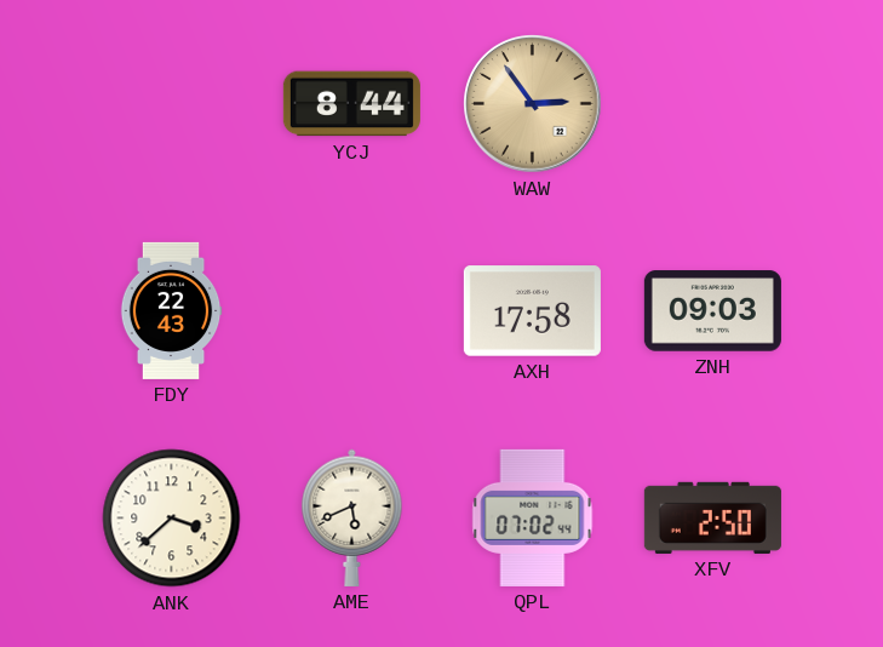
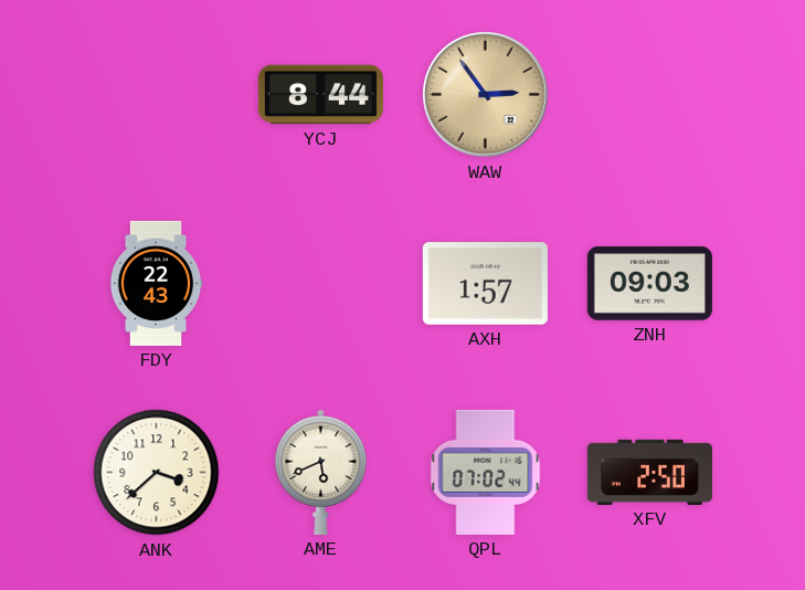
AXH: 17:58 -> 1:57 (485, 284)
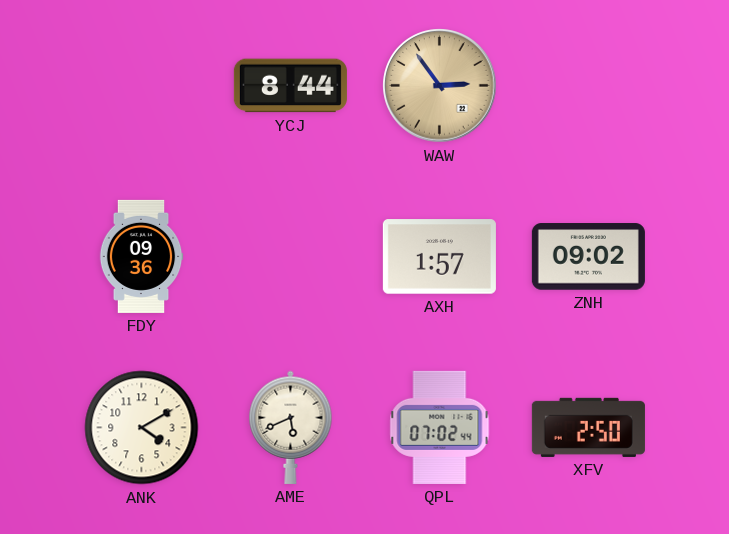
FDY: 22:43 -> 09:36 (141, 256)
ZNH: 09:03 -> 09:02 (588, 257)
ANK: 3:38 -> 4:10 (142, 428)
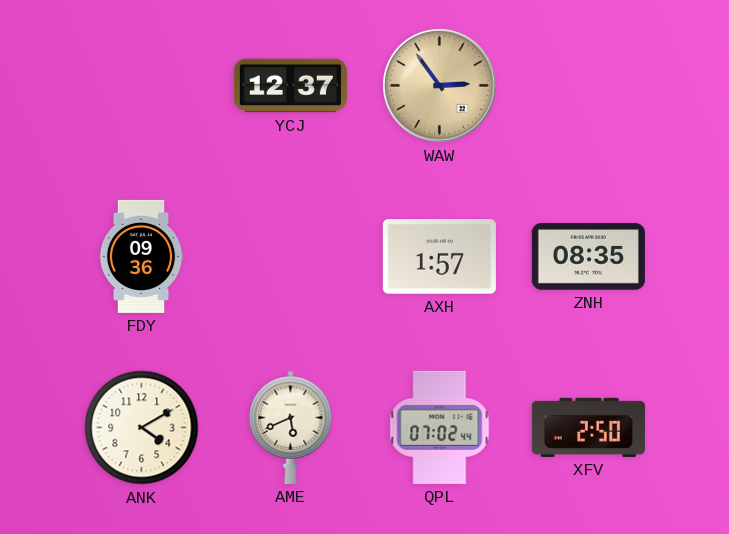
YCJ: 8:44 -> 12:37 (290, 86)
ZNH: 09:02 -> 08:35 (588, 257)
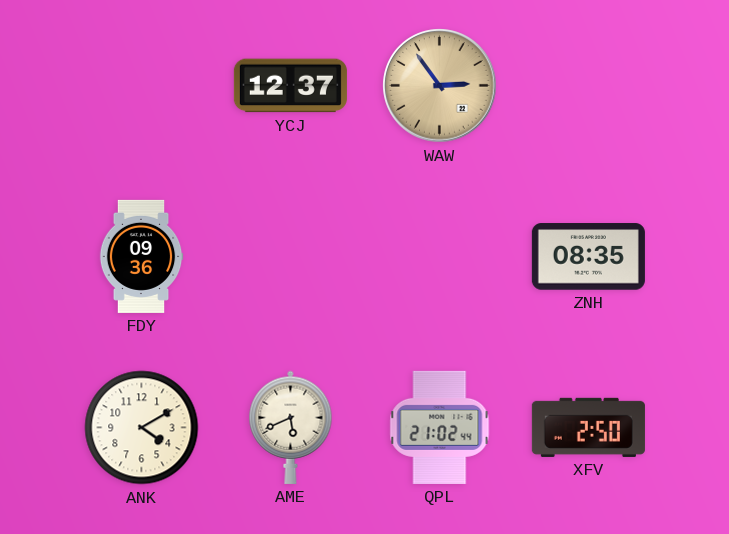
AXH: 1:57 -> none (439, 257)
QPL: 07:02 -> 21:02 (440, 427)
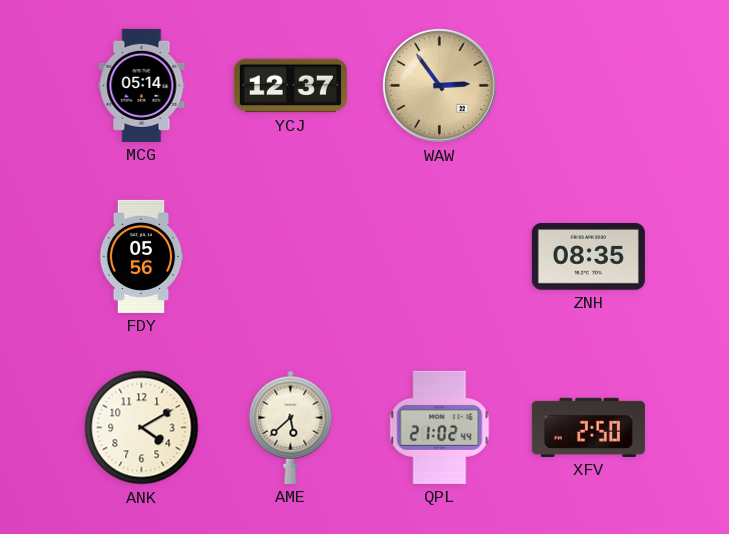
MCG: none -> 05:14 (142, 85)
FDY: 09:36 -> 05:56 (141, 256)
AME: 5:41 -> 5:38 (291, 427)
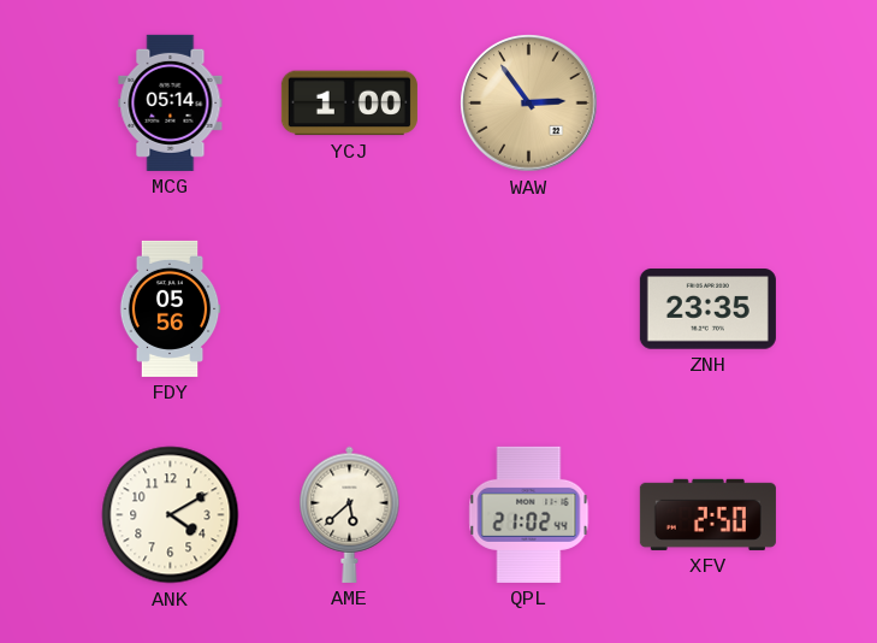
YCJ: 12:37 -> 1:00 (349, 104)
ZNH: 08:35 -> 23:35 (707, 309)
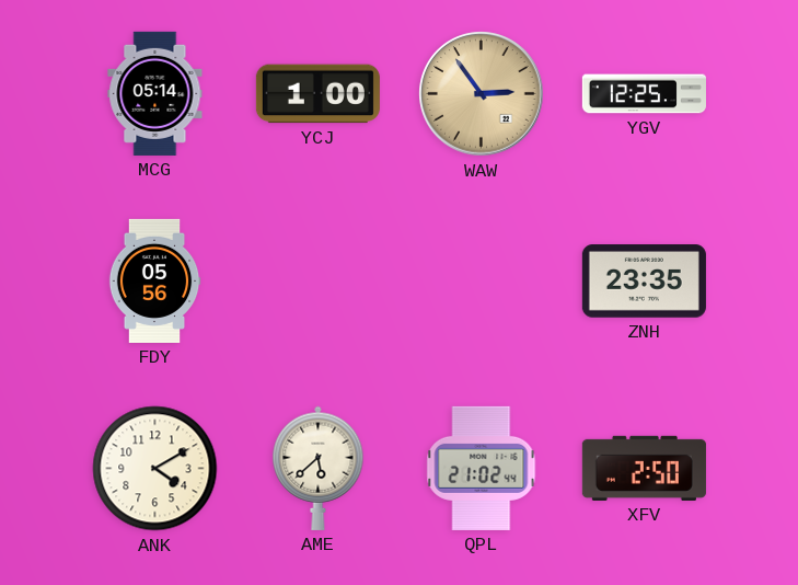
YGV: none -> 12:25 (644, 94)
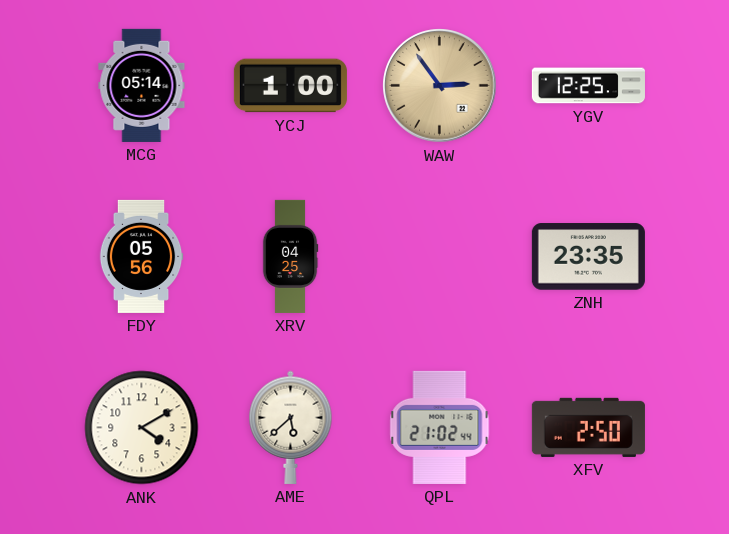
XRV: none -> 04:25 (290, 256)
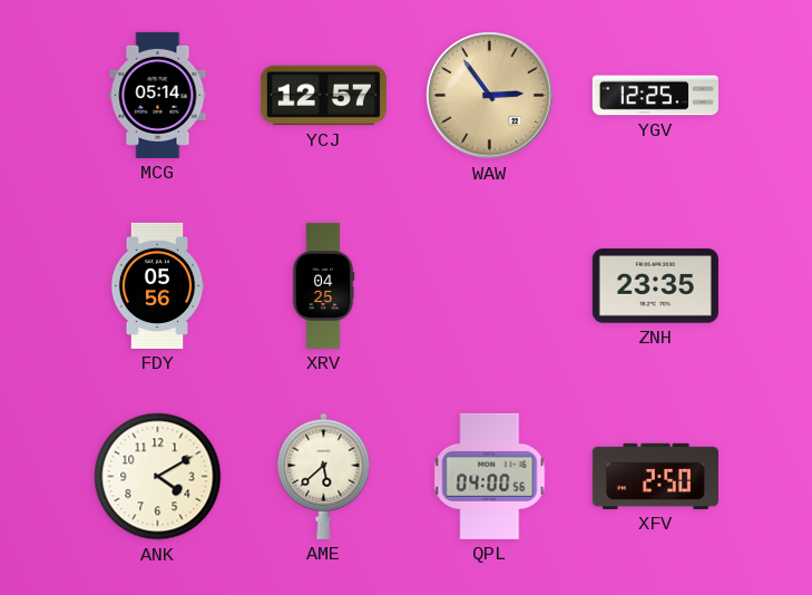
YCJ: 1:00 -> 12:57 (323, 96)
QPL: 21:02 -> 04:00 (490, 476)
